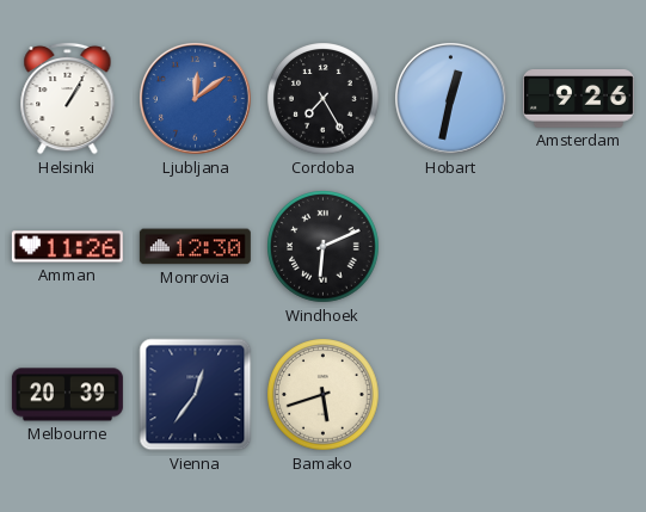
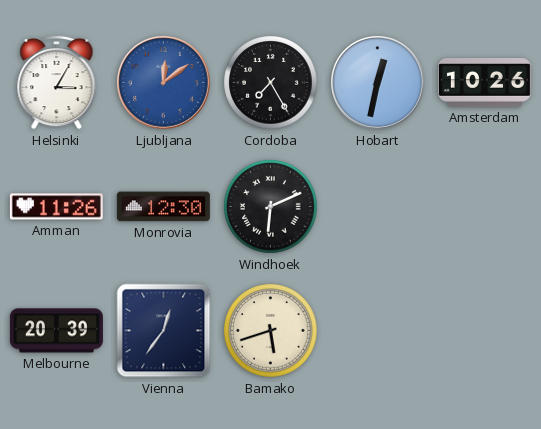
Helsinki: 1:05 -> 3:05 (57, 82)
Amsterdam: 9:26 -> 10:26 (484, 83)
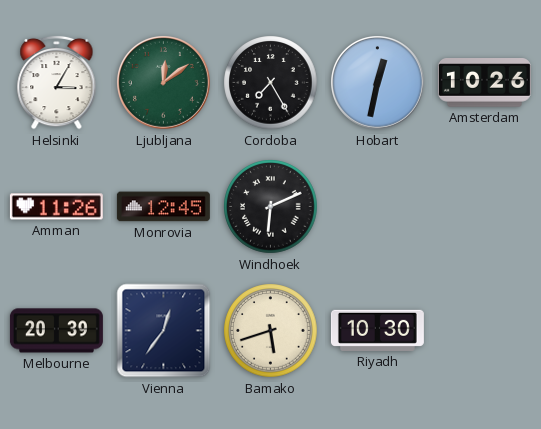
Ljubljana dial: blue -> green (164, 83)
Monrovia: 12:30 -> 12:45 (163, 207)
Riyadh: none -> 10:30 (377, 330)
